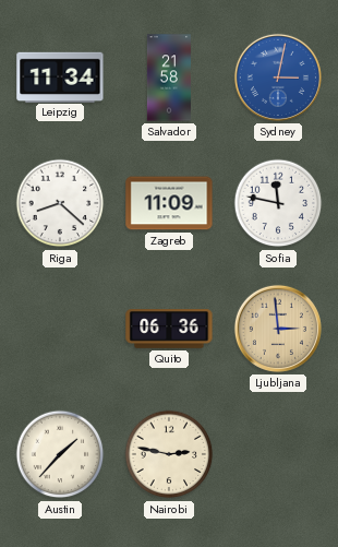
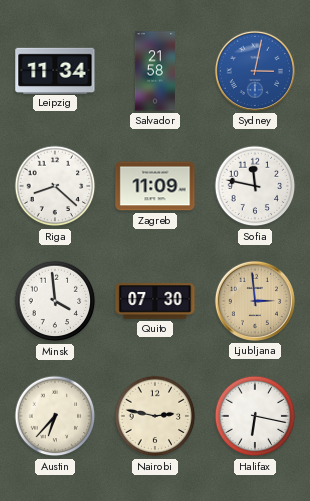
Minsk: none -> 3:59 (55, 301)
Quito: 06:36 -> 07:30 (155, 301)
Austin: 1:37 -> 6:37 (55, 416)
Halifax: none -> 6:17 (255, 416)
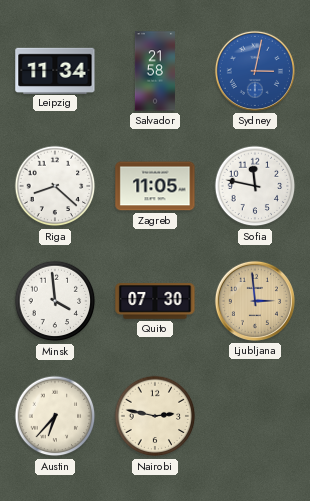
Zagreb: 11:09 -> 11:05 (155, 186)
Halifax: 6:17 -> none (255, 416)
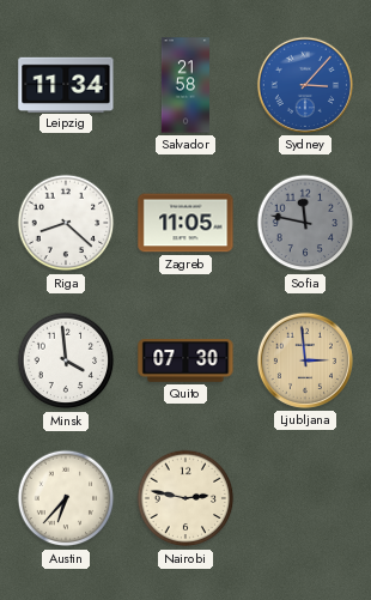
Sydney: 3:02 -> 3:07 (305, 85)
Sofia dial: white -> grey (305, 223)
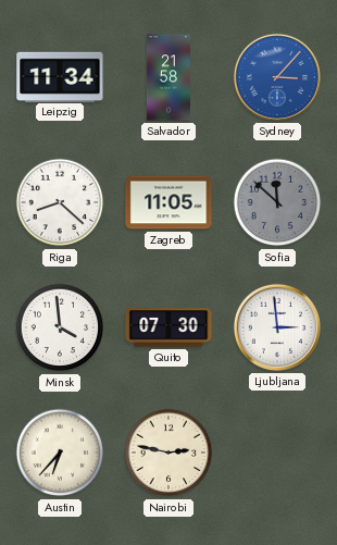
Sofia: 11:47 -> 11:52 (277, 202)
Ljubljana dial: champagne -> white (277, 327)
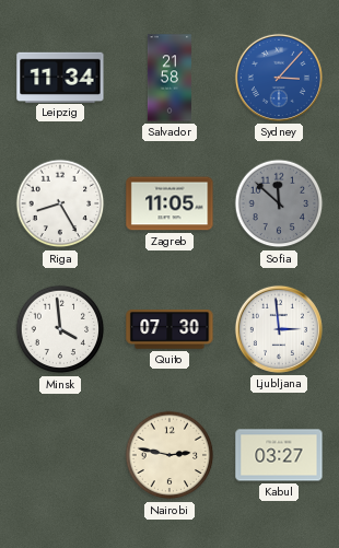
Riga: 8:22 -> 8:25 (60, 203)
Austin: 6:37 -> none (60, 453)
Kabul: none -> 03:27 (279, 455)
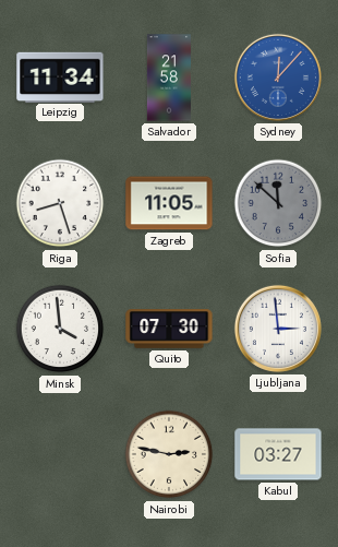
Sydney: 3:07 -> 12:07 (278, 78)
Riga: 8:25 -> 8:27 (60, 203)
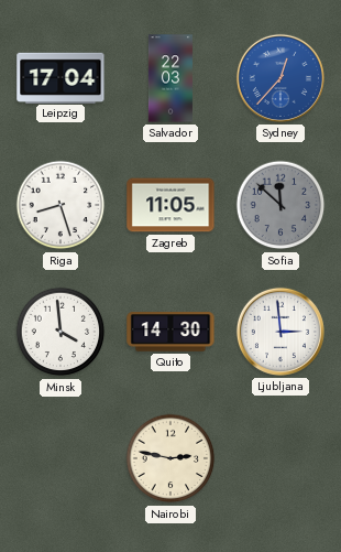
Leipzig: 11:34 -> 17:04 (61, 77)
Salvador: 21:58 -> 22:03 (170, 78)
Sydney: 12:07 -> 12:37 (280, 78)
Quito: 07:30 -> 14:30 (170, 332)
Kabul: 03:27 -> none (278, 454)
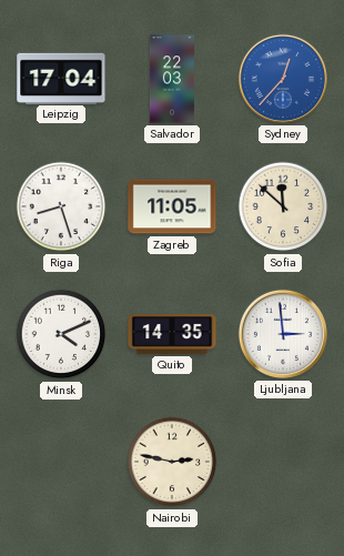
Sofia dial: grey -> cream (283, 206)
Minsk: 3:59 -> 4:11 (61, 334)
Quito: 14:30 -> 14:35 (172, 334)
